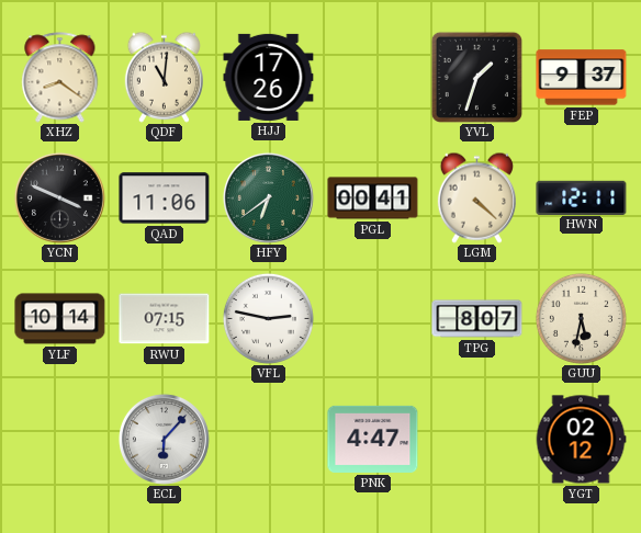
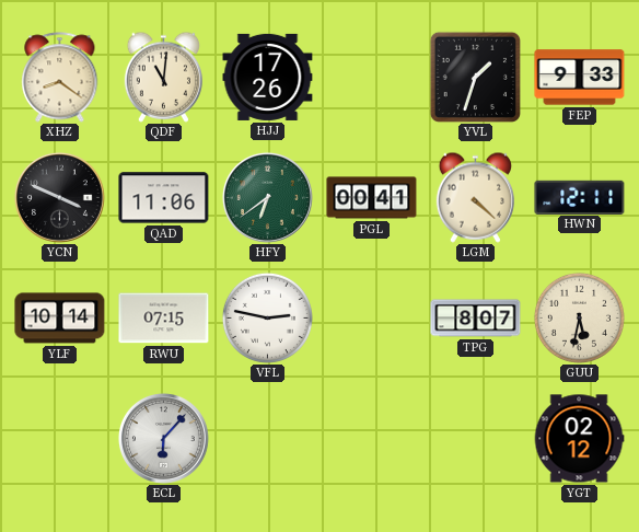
FEP: 9:37 -> 9:33 (580, 78)
PNK: 4:47 -> none (373, 439)
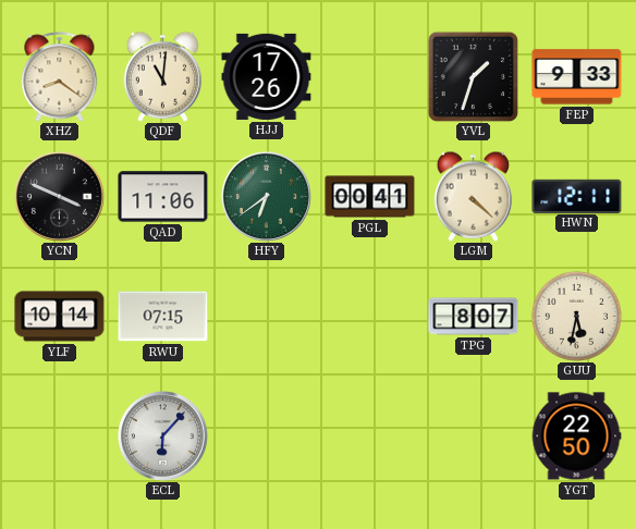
VFL: 2:47 -> none (267, 317)
YGT: 02:12 -> 22:50 (576, 436)
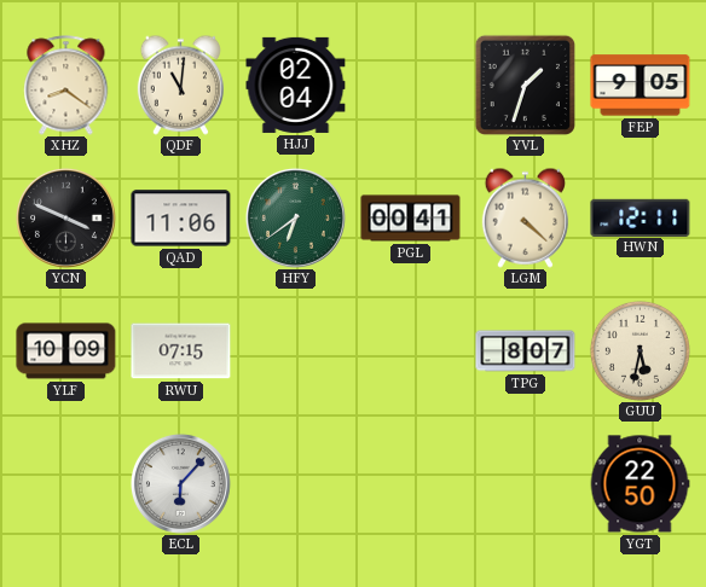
HJJ: 17:26 -> 02:04 (296, 85)
FEP: 9:33 -> 9:05 (641, 86)
YLF: 10:14 -> 10:09 (66, 351)
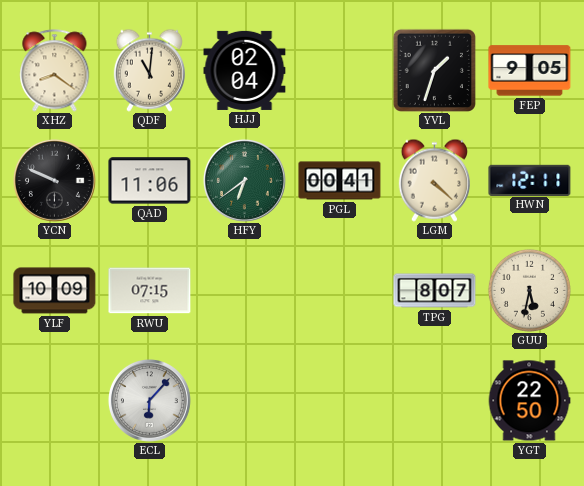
YCN: 3:49 -> 9:49 (54, 180)
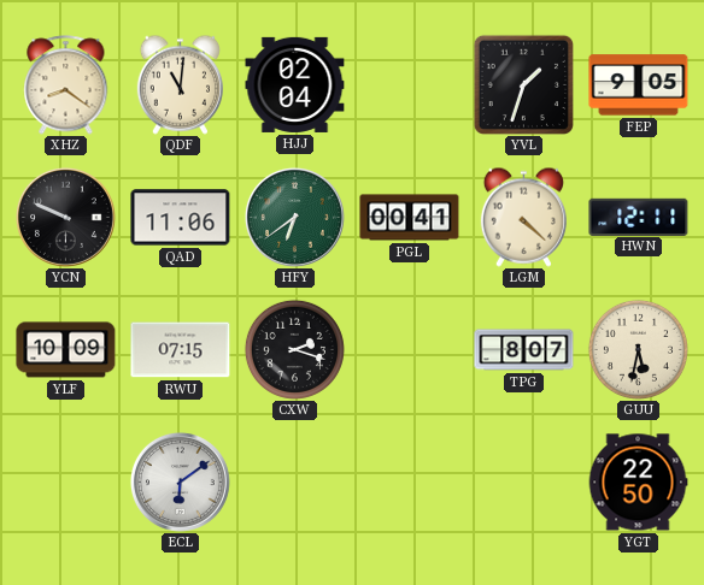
CXW: none -> 2:18 (294, 349)
ECL: 6:07 -> 6:09 (180, 481)
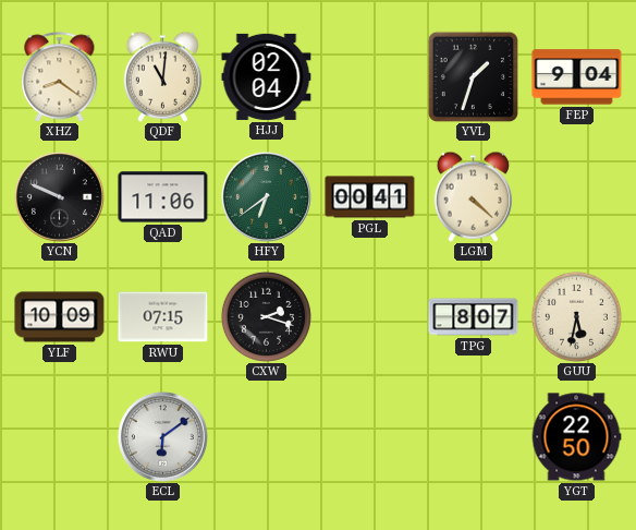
FEP: 9:05 -> 9:04 (577, 77)
HWN: 12:11 -> none (639, 217)
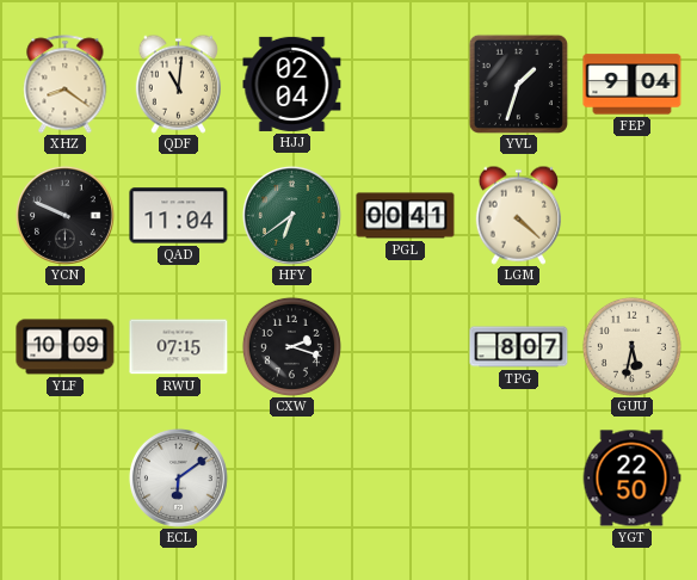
QAD: 11:06 -> 11:04 (179, 216)
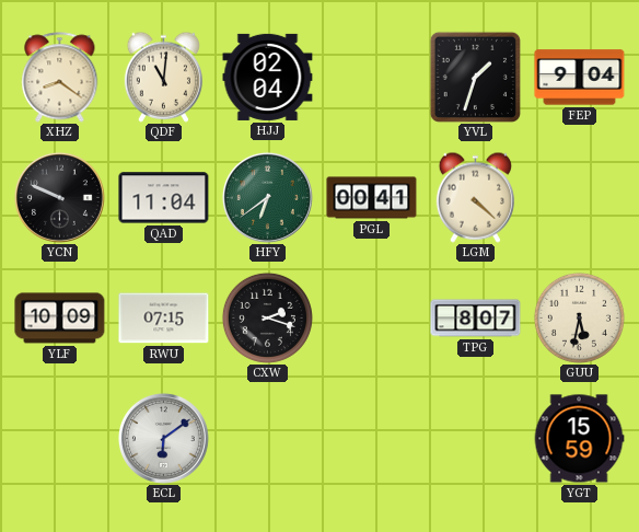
YGT: 22:50 -> 15:59 (579, 439)
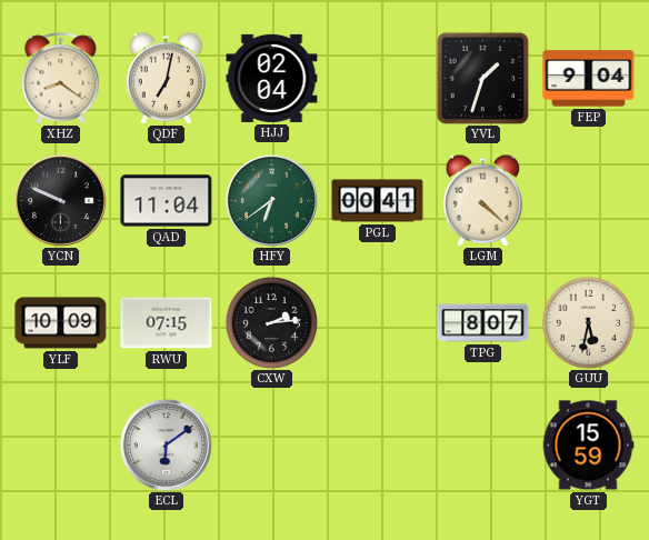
QDF: 11:01 -> 7:02 (166, 78)
CXW: 2:18 -> 2:14 (271, 322)
